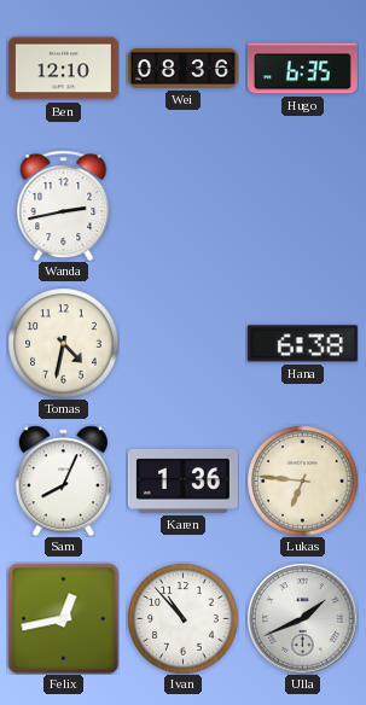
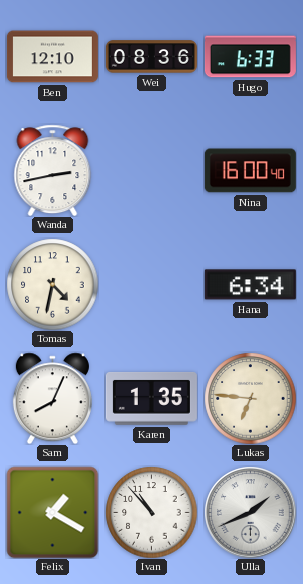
Hugo: 6:35 -> 6:33 (250, 57)
Nina: none -> 16:00 (250, 171)
Hana: 6:38 -> 6:34 (250, 285)
Karen: 1:36 -> 1:35 (151, 398)
Felix: 12:43 -> 1:20 (52, 512)
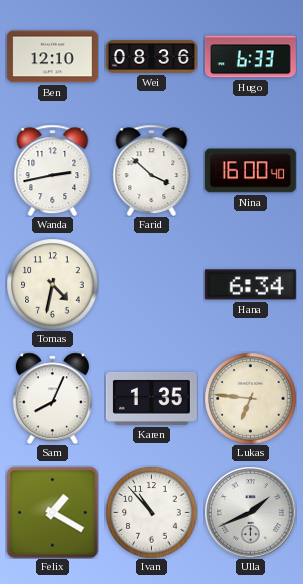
Farid: none -> 3:52 (152, 170)
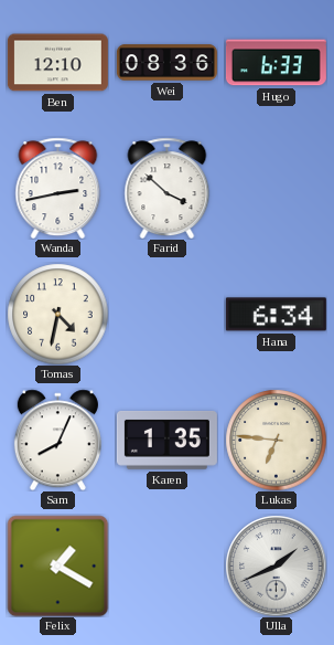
Nina: 16:00 -> none (250, 171)
Ivan: 10:53 -> none (151, 512)
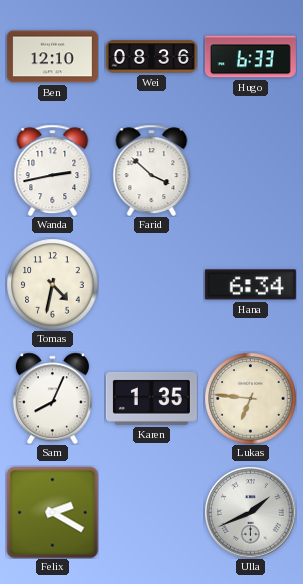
Felix: 1:20 -> 2:20 (52, 512)
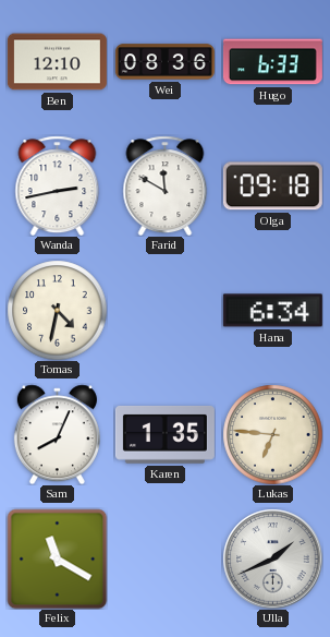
Farid: 3:52 -> 11:50 (166, 185)
Olga: none -> 09:18 (272, 187)
Felix: 2:20 -> 11:20 (57, 558)
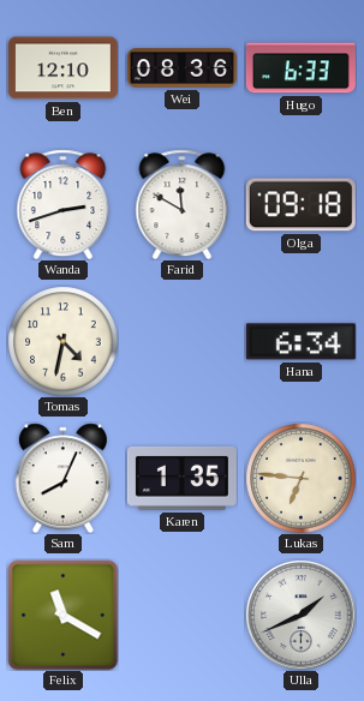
Wanda: 2:43 -> 2:42 (64, 204)
